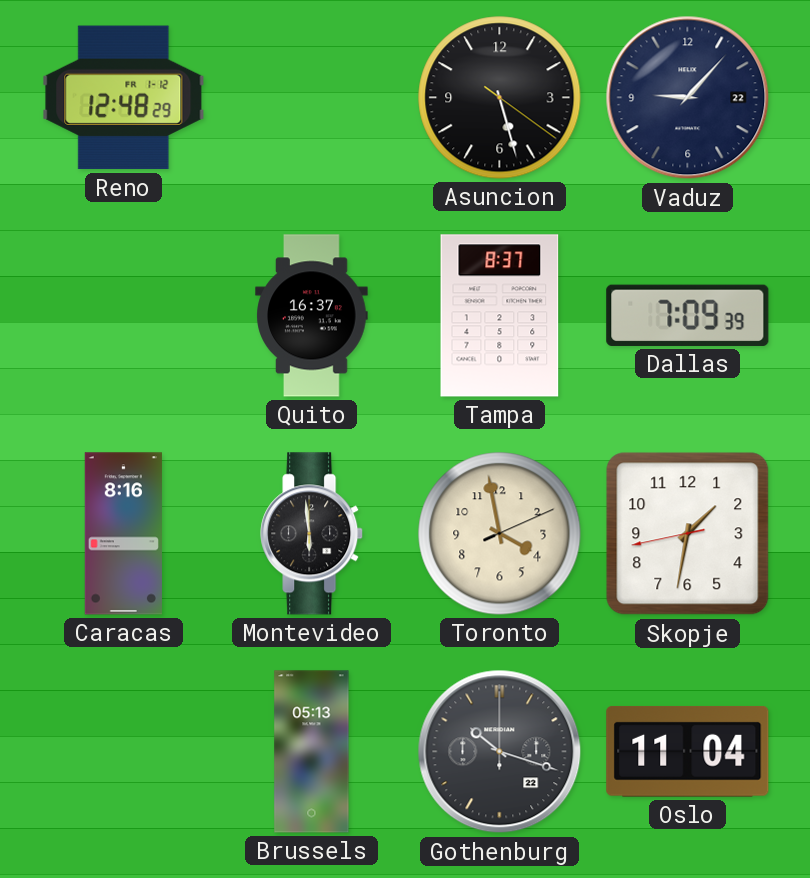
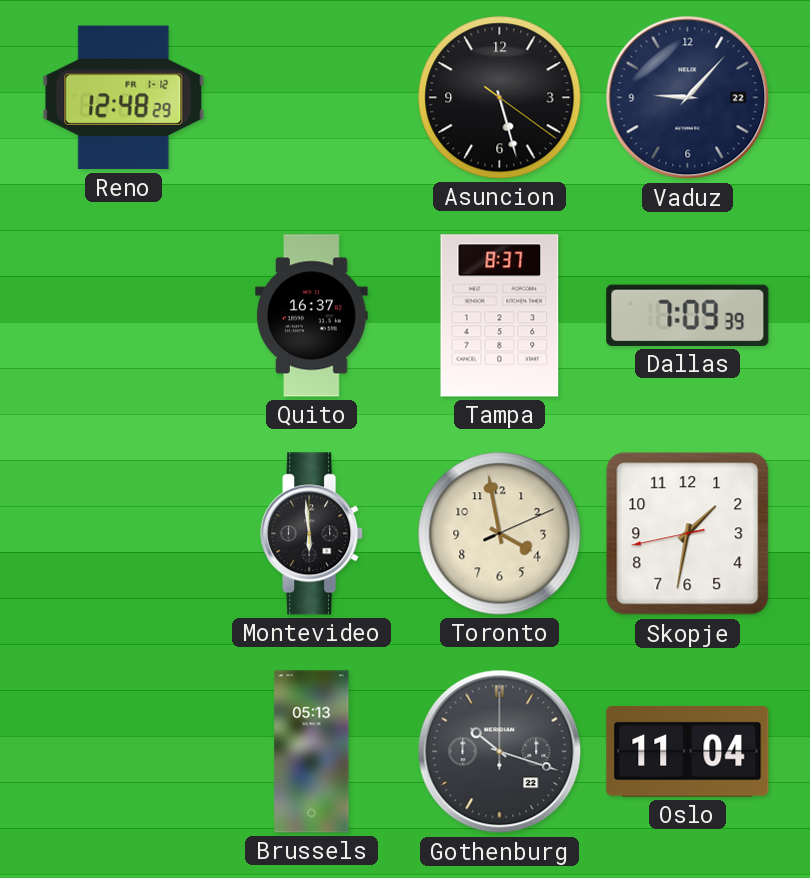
Caracas: 8:16 -> none (123, 534)
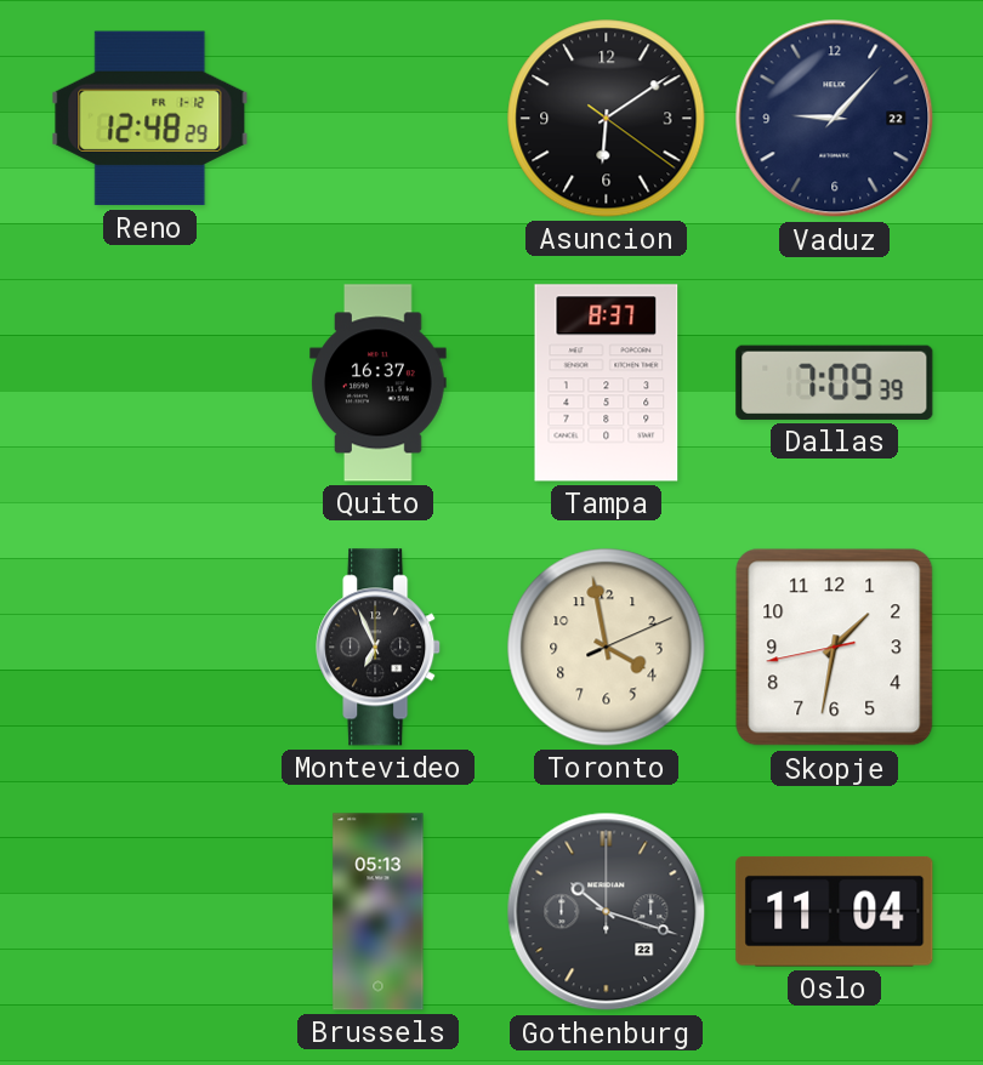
Asuncion: 5:27 -> 6:09 (607, 119)
Montevideo: 5:59 -> 6:56 (379, 648)
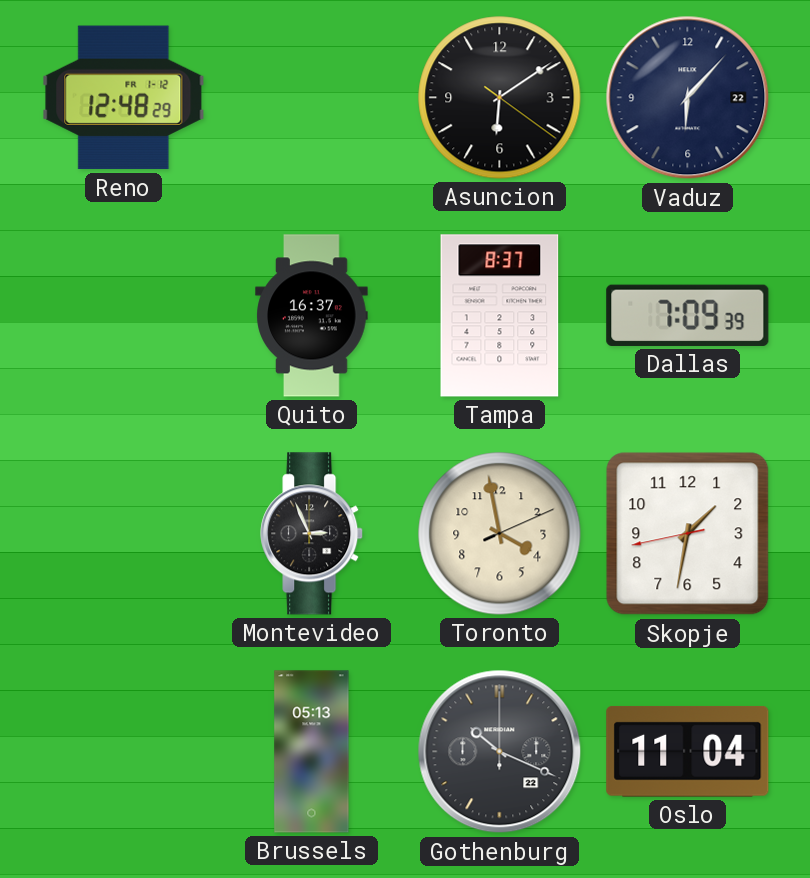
Vaduz: 9:07 -> 6:07 (688, 98)
Montevideo: 6:56 -> 2:56 (312, 534)
Gothenburg: 10:18 -> 10:19 (500, 752)
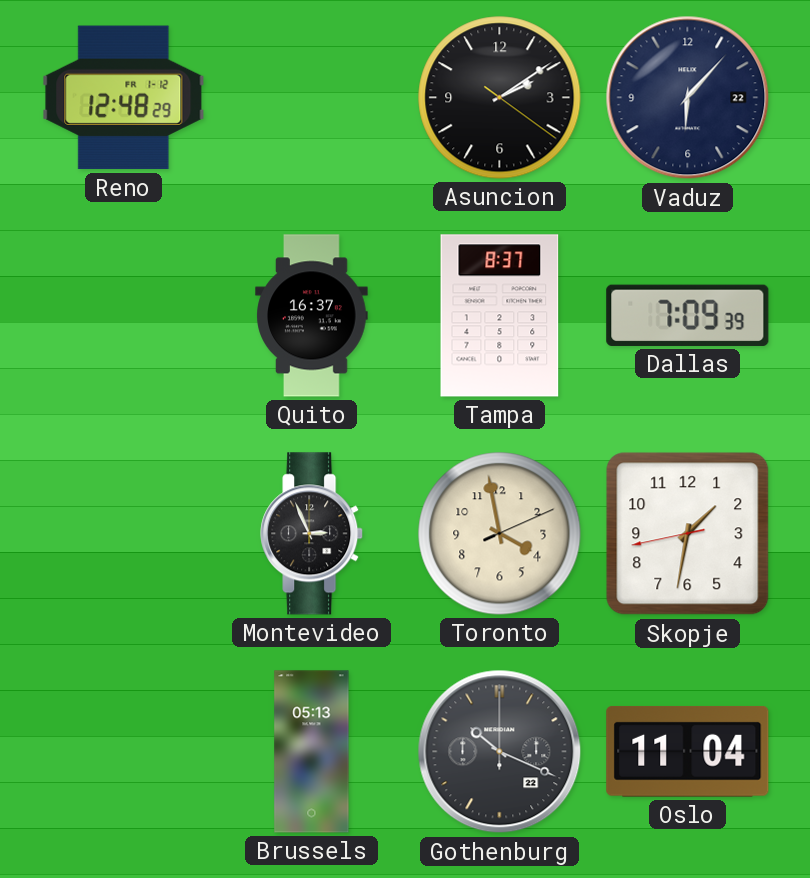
Asuncion: 6:09 -> 2:09 (500, 98)
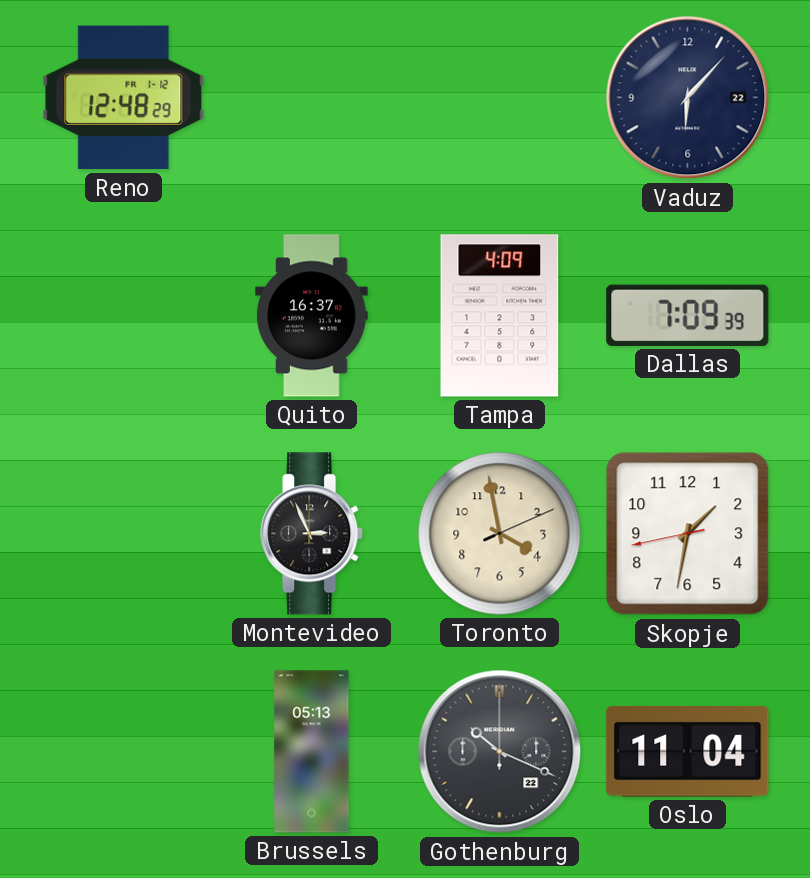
Asuncion: 2:09 -> none (500, 98)
Tampa: 8:37 -> 4:09 (500, 316)
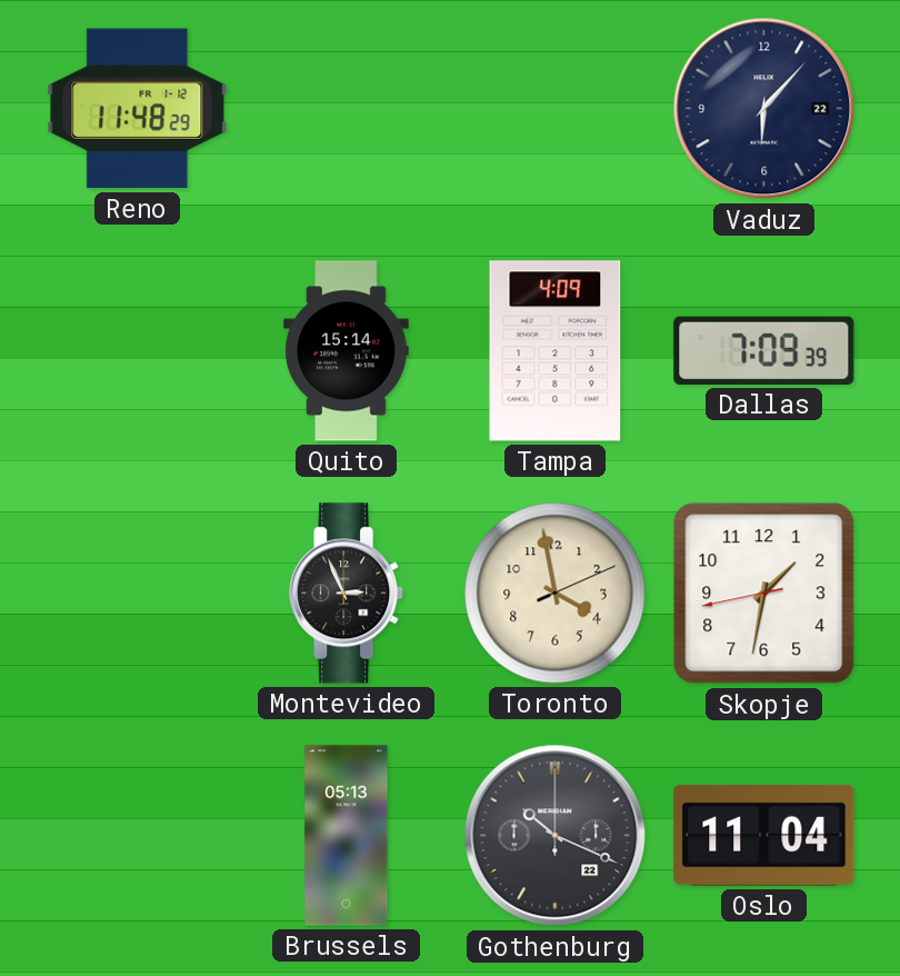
Reno: 12:48 -> 11:48 (138, 109)
Quito: 16:37 -> 15:14 (347, 351)
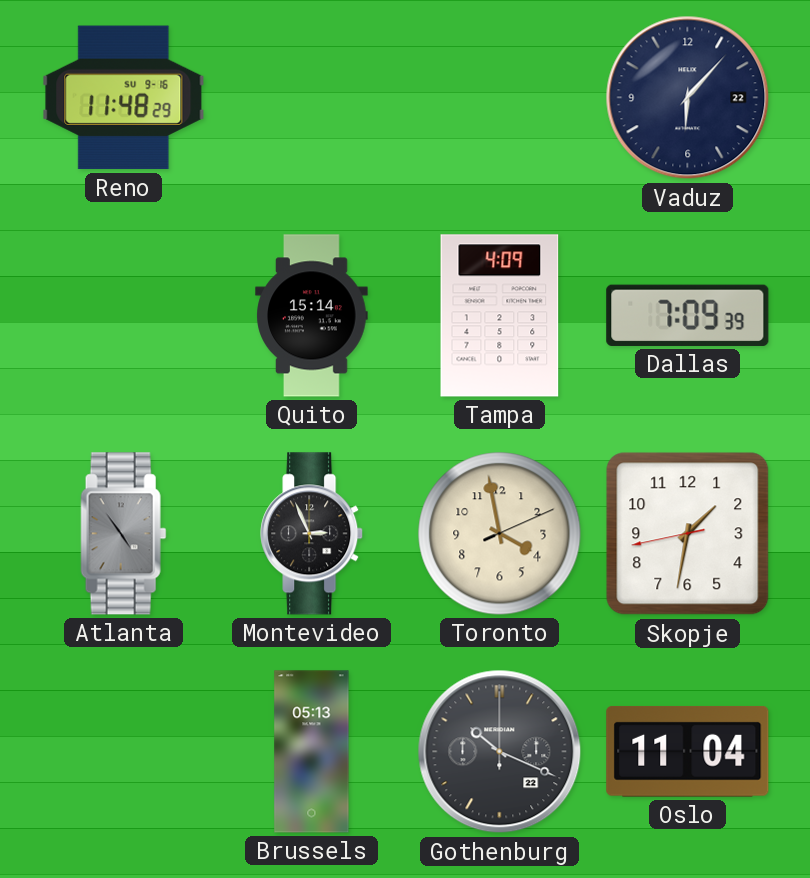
Reno date: FR 1-12 -> SU 9-16 (124, 98)
Atlanta: none -> 4:54 (124, 534)
